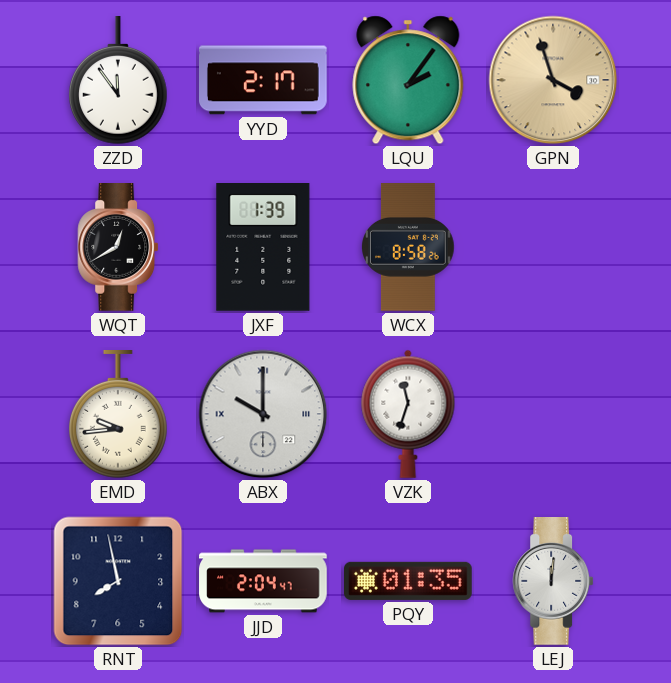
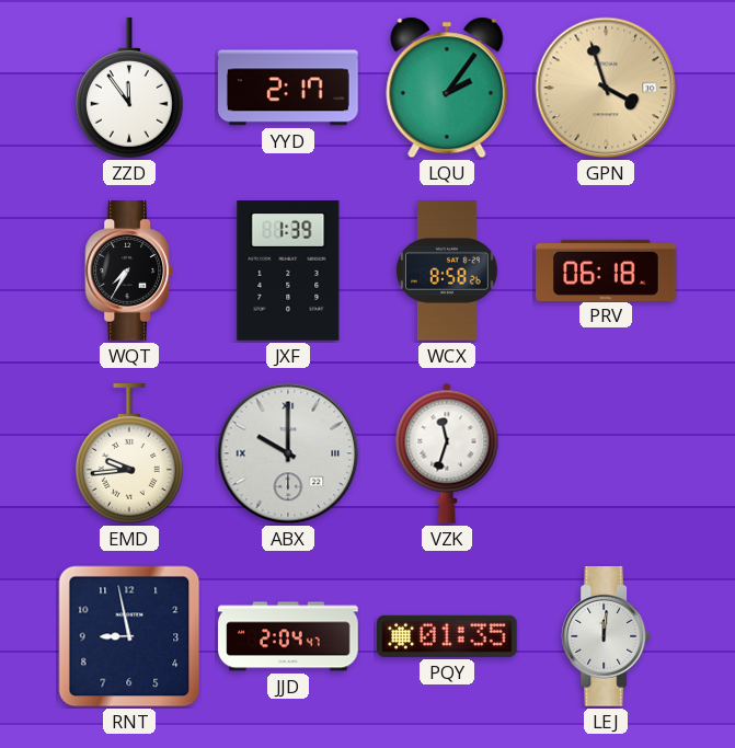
WQT: 12:40 -> 7:35 (129, 271)
PRV: none -> 06:18 (606, 269)
RNT: 7:58 -> 8:58 (129, 636)
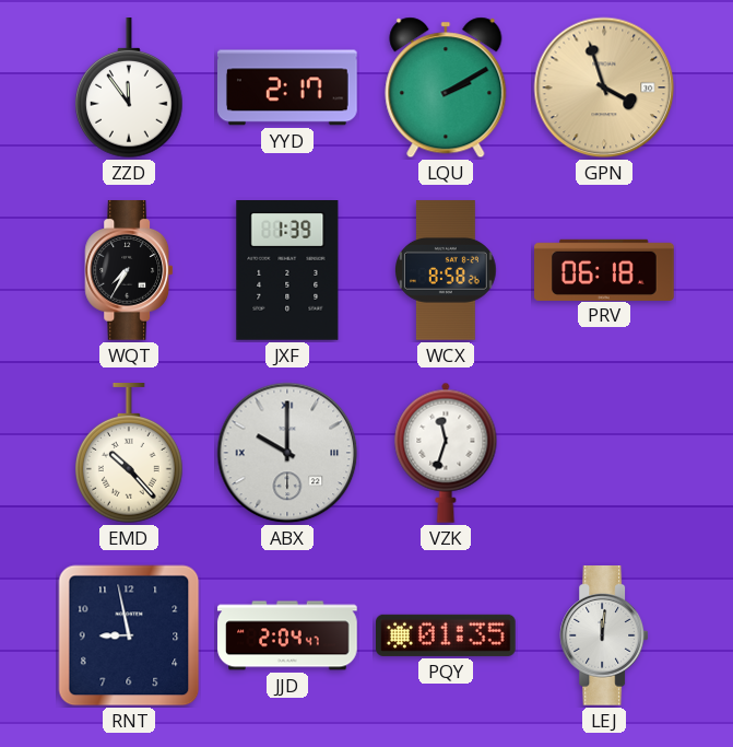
LQU: 2:06 -> 2:10 (446, 87)
EMD: 9:44 -> 10:23 (130, 454)
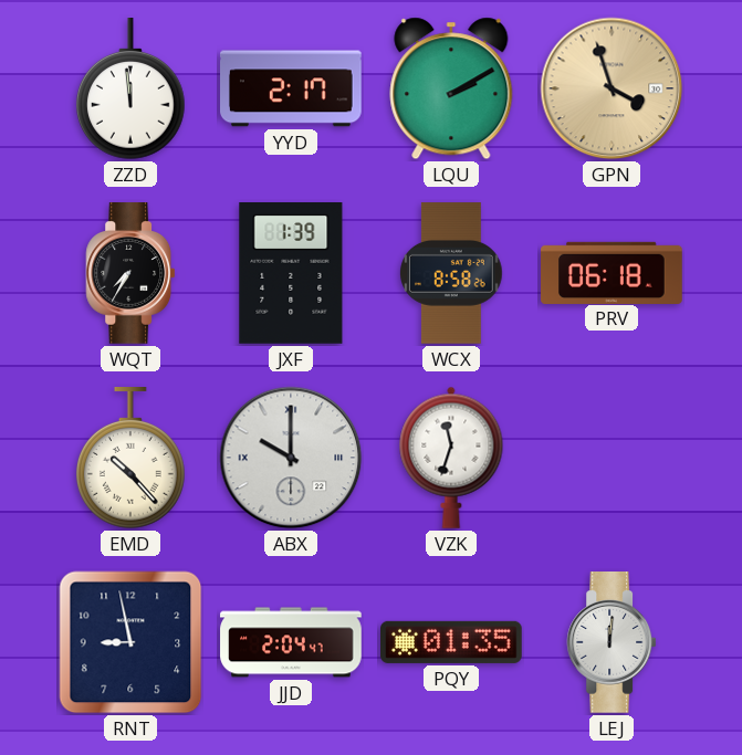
ZZD: 11:54 -> 11:59 (132, 90)
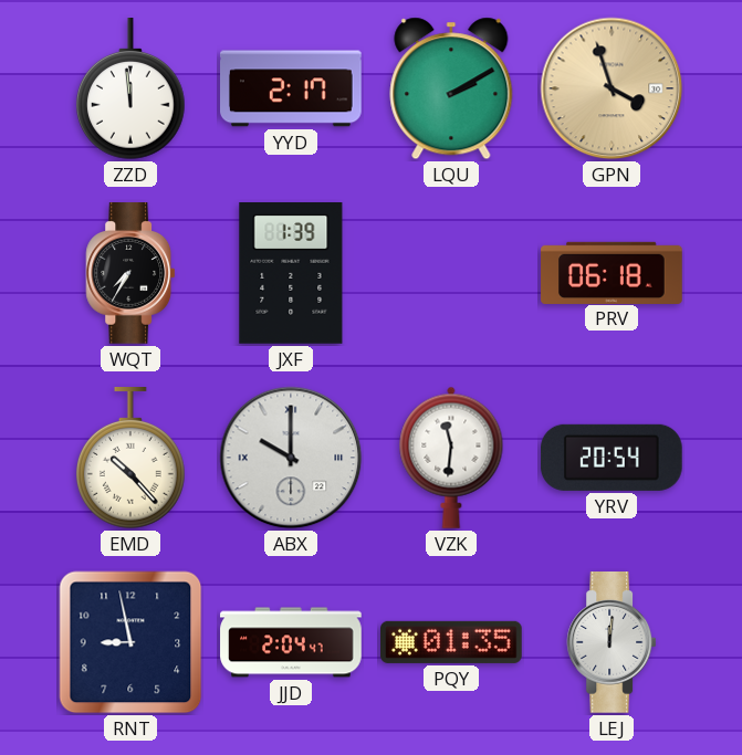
WCX: 8:58 -> none (452, 273)
VZK: 11:33 -> 11:31 (451, 458)
YRV: none -> 20:54 (612, 458)
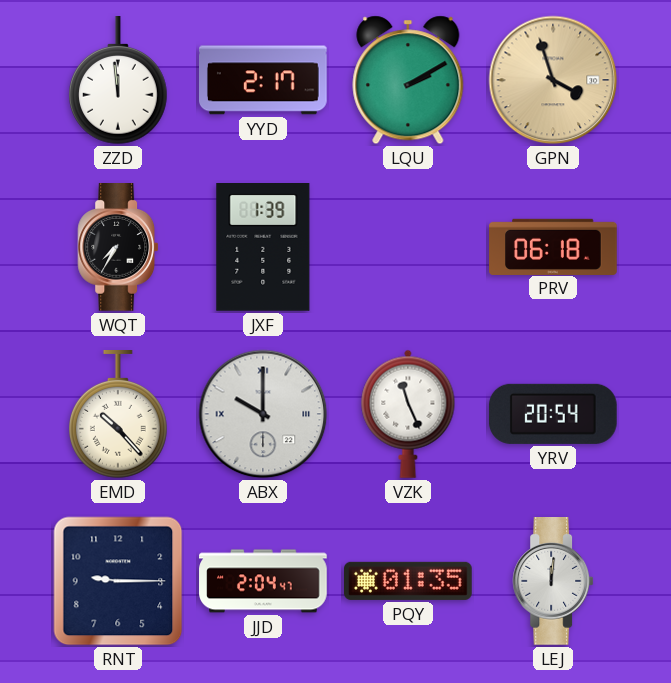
VZK: 11:31 -> 11:26 (408, 414)
RNT: 8:58 -> 9:15 (118, 581)
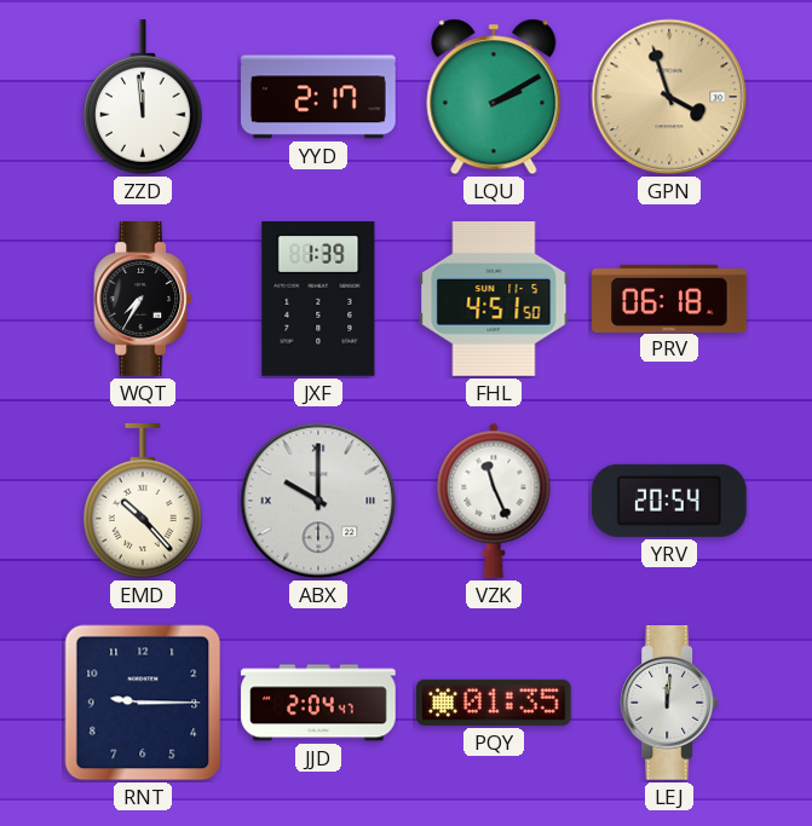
FHL: none -> 4:51 (494, 300)
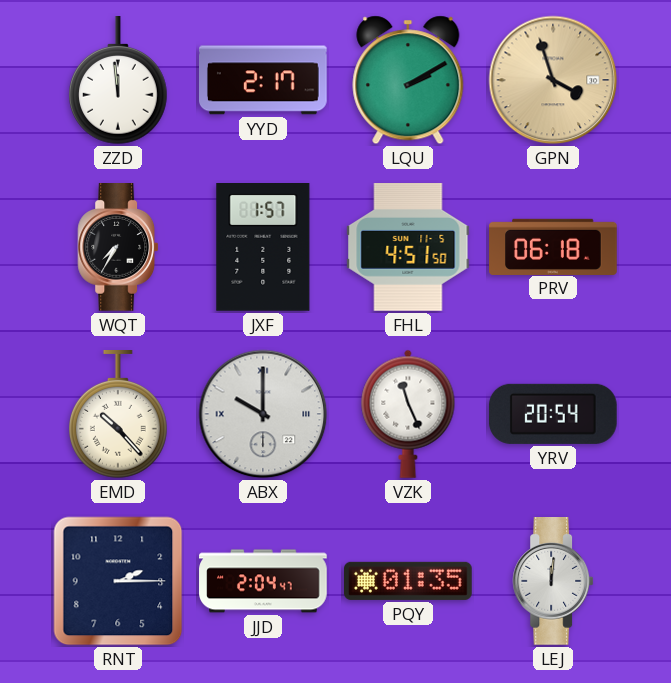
JXF: 1:39 -> 1:57 (263, 248)
RNT: 9:15 -> 2:15 (118, 581)
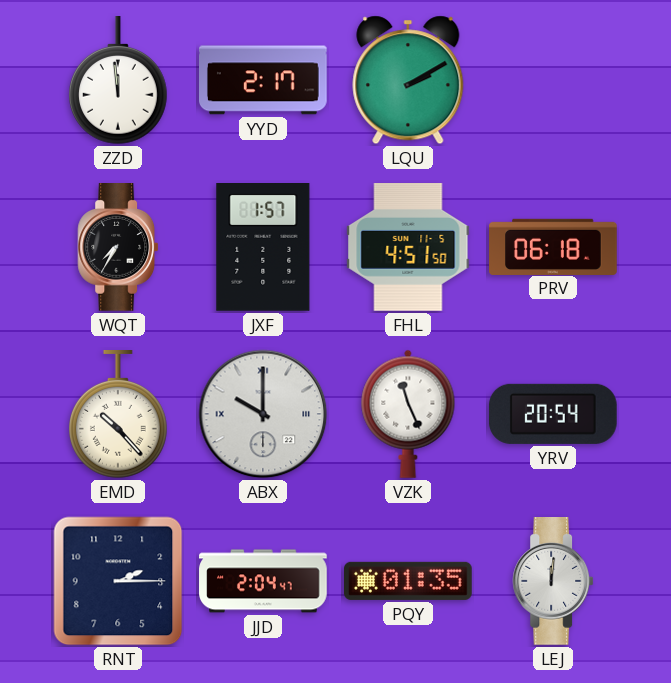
GPN: 3:57 -> none (553, 80)
